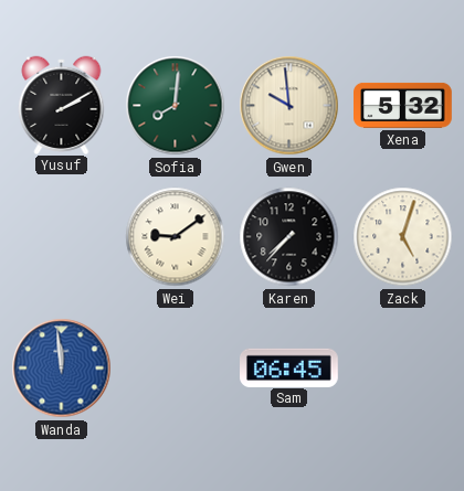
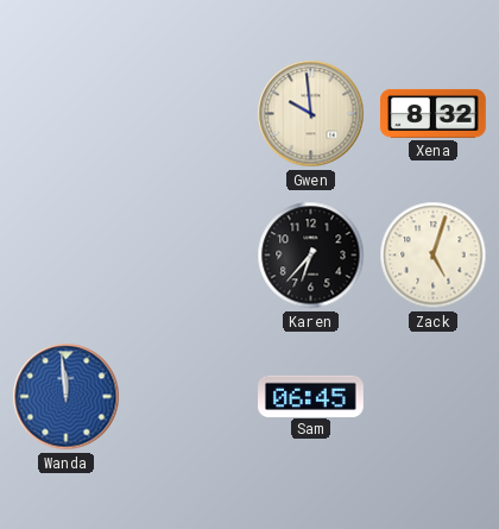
Yusuf: 2:10 -> none (62, 105)
Sofia: 8:01 -> none (176, 106)
Xena: 5:32 -> 8:32 (434, 113)
Wei: 9:09 -> none (176, 237)
Karen: 7:37 -> 6:37 (311, 256)
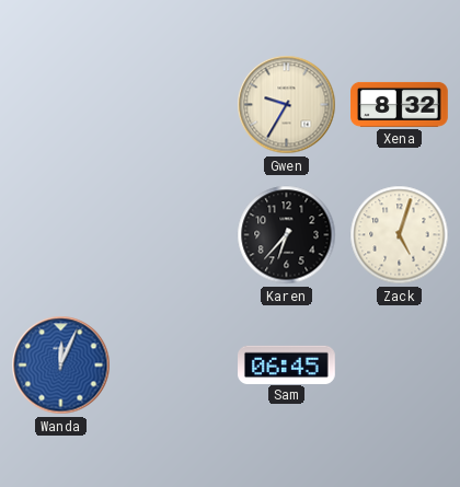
Gwen: 9:59 -> 9:35 (287, 105)
Wanda: 11:59 -> 12:04 (61, 366)
